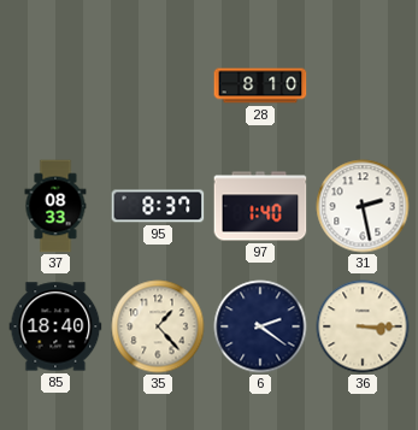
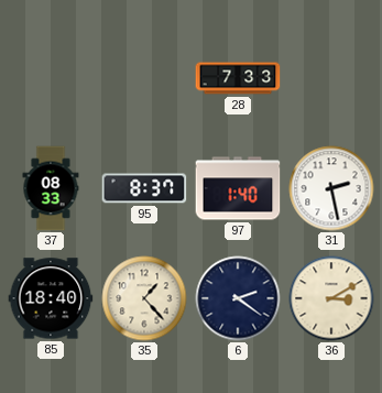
28: 8:10 -> 7:33 (238, 78)
36: 3:15 -> 3:10 (331, 298)
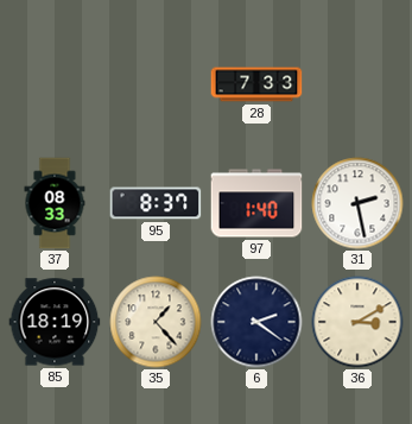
85: 18:40 -> 18:19 (55, 322)
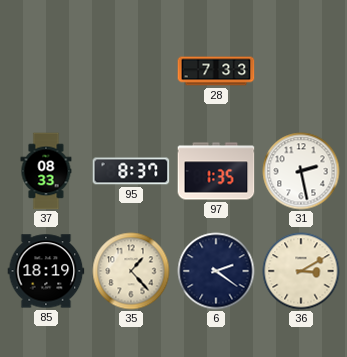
97: 1:40 -> 1:35 (216, 171)
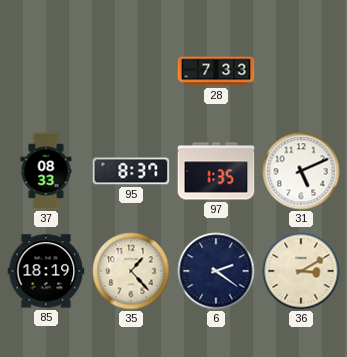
31: 2:28 -> 5:11 (301, 171)
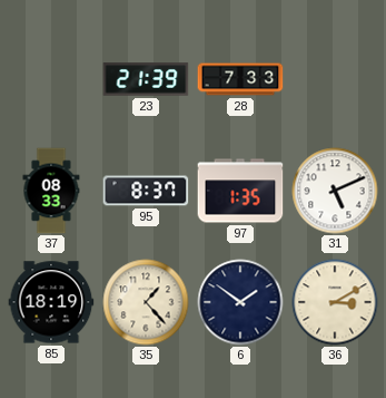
23: none -> 21:39 (146, 79)
6: 2:21 -> 1:51 (240, 302)
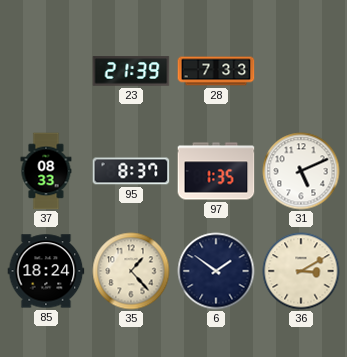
85: 18:19 -> 18:24 (46, 271)
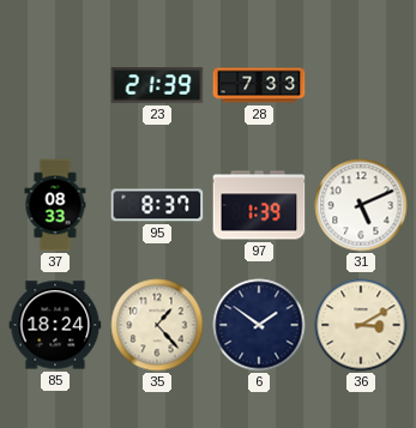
97: 1:35 -> 1:39 (259, 205)
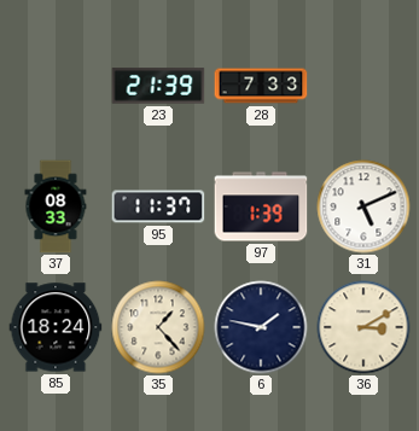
95: 8:37 -> 11:37 (158, 206)
6: 1:51 -> 1:47 (261, 327)
